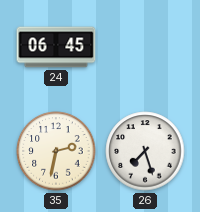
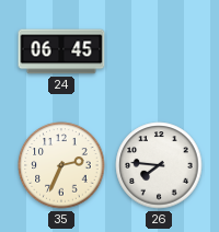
35: 2:32 -> 2:34 (61, 165)
26: 7:27 -> 7:46 (159, 165)
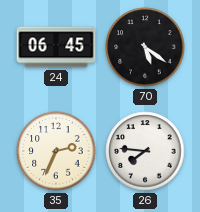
70: none -> 5:21 (145, 47)
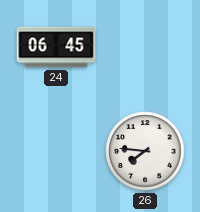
70: 5:21 -> none (145, 47)
35: 2:34 -> none (56, 151)
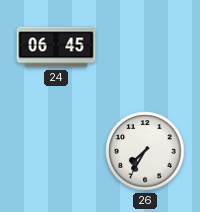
26: 7:46 -> 7:35 (145, 151)
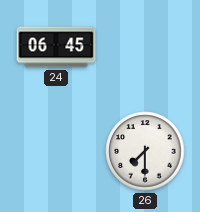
26: 7:35 -> 7:30 (145, 151)
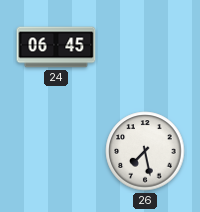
26: 7:30 -> 7:28 (145, 151)
